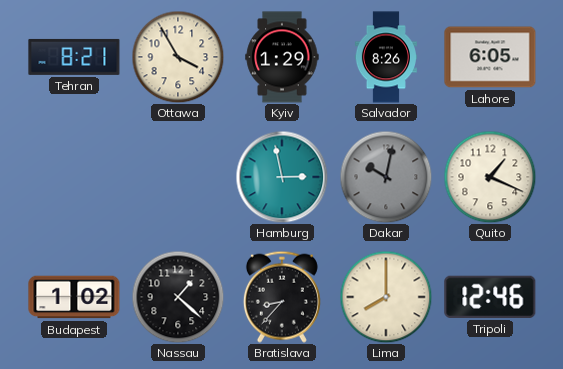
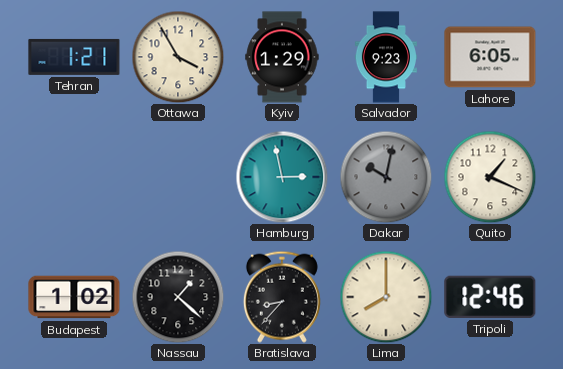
Tehran: 8:21 -> 1:21 (74, 57)
Salvador: 8:26 -> 9:23 (386, 57)
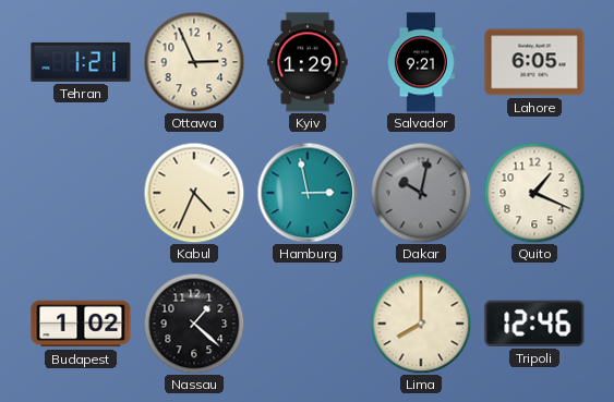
Ottawa: 3:55 -> 2:56 (194, 62)
Salvador: 9:23 -> 9:21 (421, 62)
Kabul: none -> 4:34 (194, 193)
Bratislava: 8:37 -> none (282, 297)
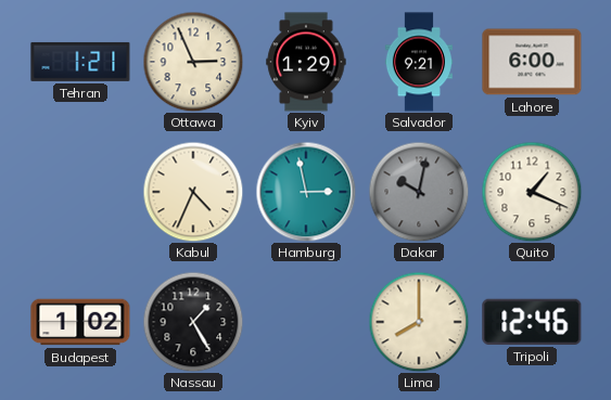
Lahore: 6:05 -> 6:00 (532, 62)
Nassau: 1:22 -> 1:25 (193, 322)
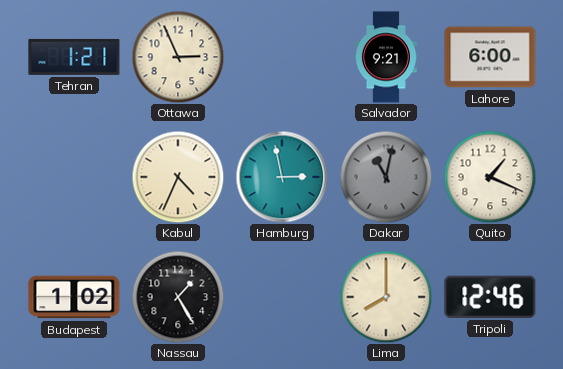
Kyiv: 1:29 -> none (306, 62)
Dakar: 10:02 -> 11:02 (386, 177)
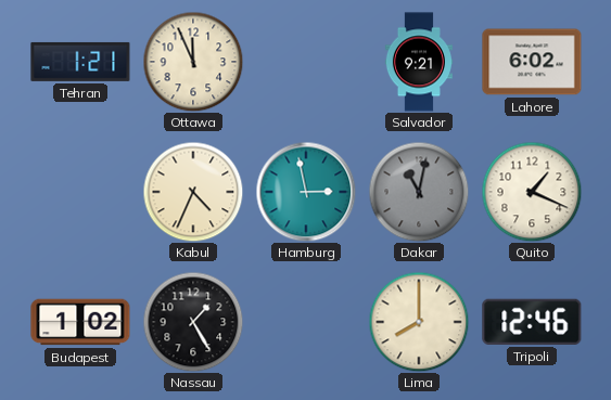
Ottawa: 2:56 -> 11:56 (193, 62)
Lahore: 6:00 -> 6:02 (532, 62)
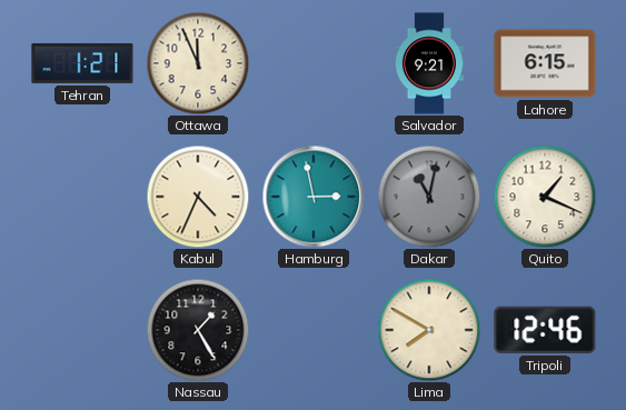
Lahore: 6:02 -> 6:15 (545, 63)
Budapest: 1:02 -> none (80, 322)
Lima: 8:00 -> 7:50 (429, 330)
